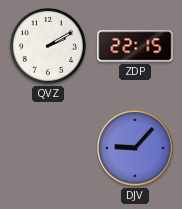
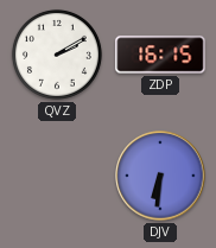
ZDP: 22:15 -> 16:15 (160, 55)
DJV: 9:07 -> 6:31 (160, 176)
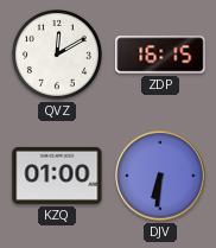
QVZ: 2:10 -> 12:10 (57, 55)
KZQ: none -> 01:00 (57, 176)
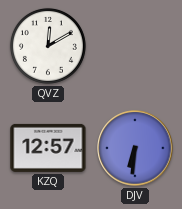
ZDP: 16:15 -> none (160, 55)
KZQ: 01:00 -> 12:57 (48, 148)
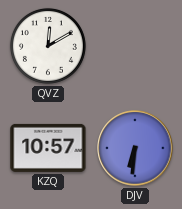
KZQ: 12:57 -> 10:57 (48, 148)
